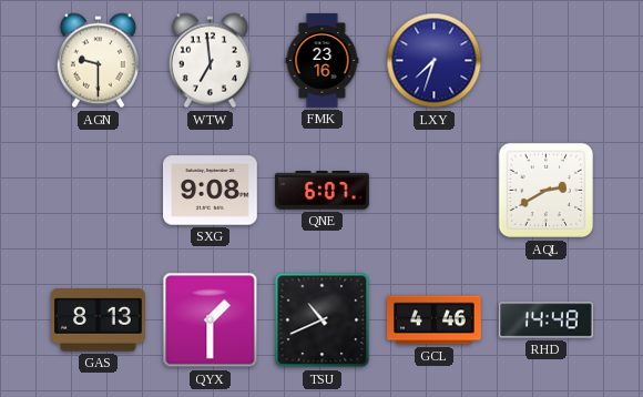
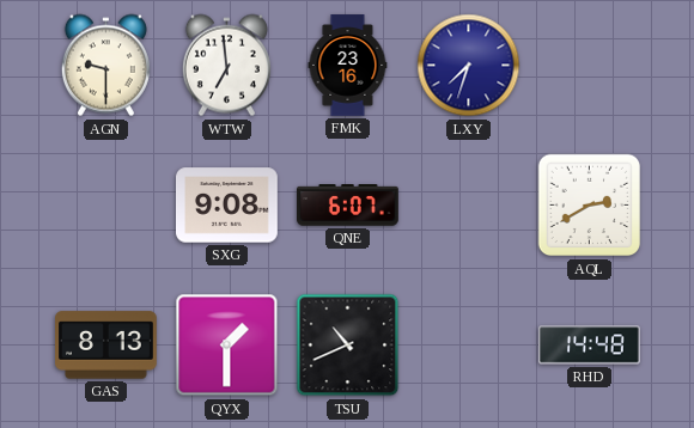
GCL: 4:46 -> none (435, 320)
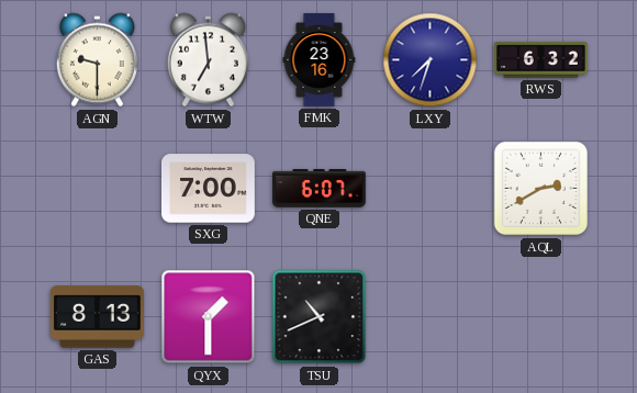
RWS: none -> 6:32 (541, 60)
SXG: 9:08 -> 7:00 (209, 189)
RHD: 14:48 -> none (590, 346)
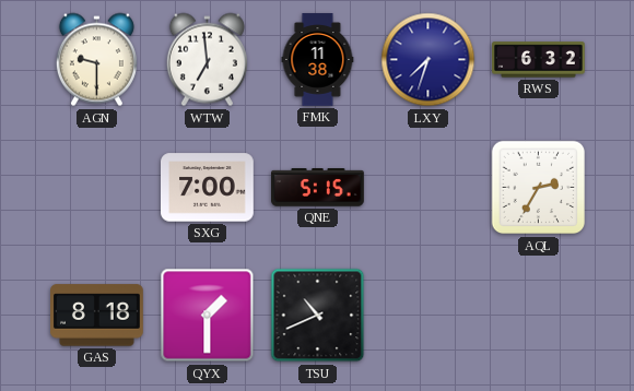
FMK: 23:16 -> 11:38 (318, 60)
QNE: 6:07 -> 5:15 (318, 188)
AQL: 2:40 -> 2:35 (539, 188)
GAS: 8:13 -> 8:18 (97, 316)
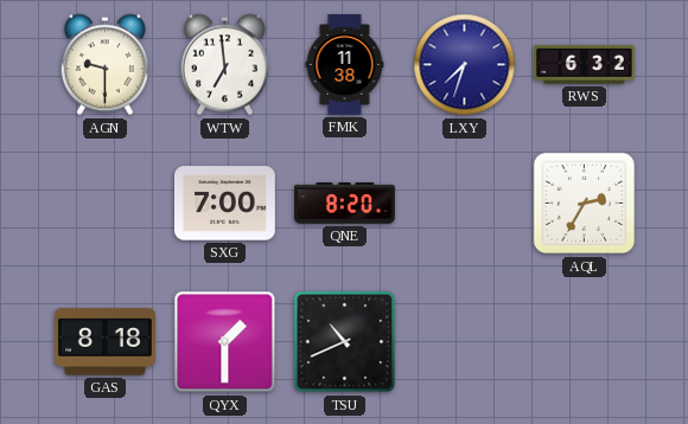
QNE: 5:15 -> 8:20 (345, 204)
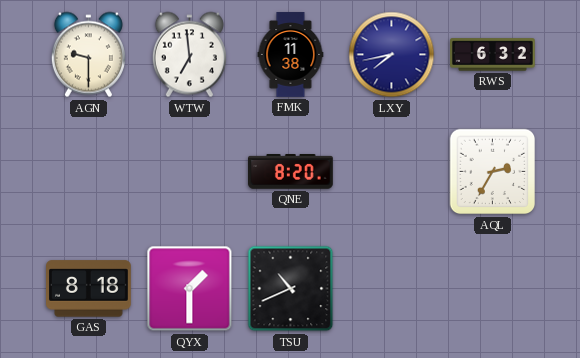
LXY: 7:33 -> 7:43 (392, 55)
SXG: 7:00 -> none (225, 204)
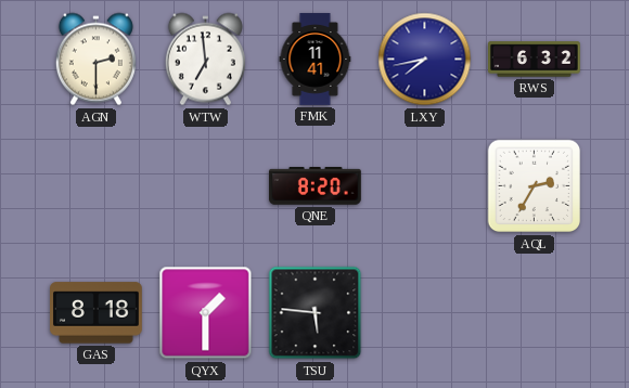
AGN: 9:30 -> 2:30 (95, 60)
FMK: 11:38 -> 11:41 (316, 60)
TSU: 10:41 -> 5:46 (316, 313)
